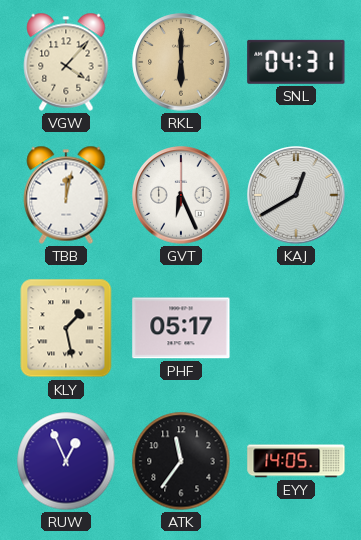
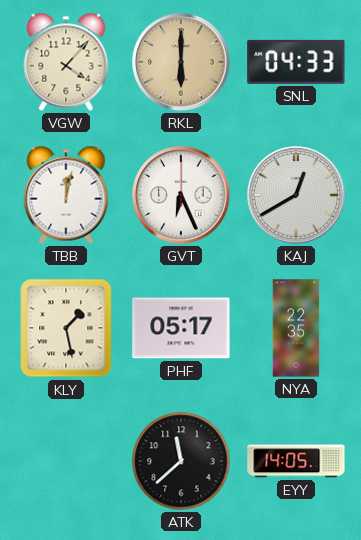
SNL: 04:31 -> 04:33 (296, 62)
NYA: none -> 22:35 (296, 328)
RUW: 12:56 -> none (66, 461)
ATK: 11:36 -> 11:38 (181, 461)
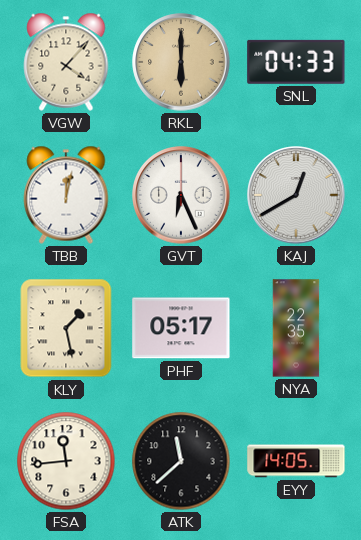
FSA: none -> 11:44 (66, 461)
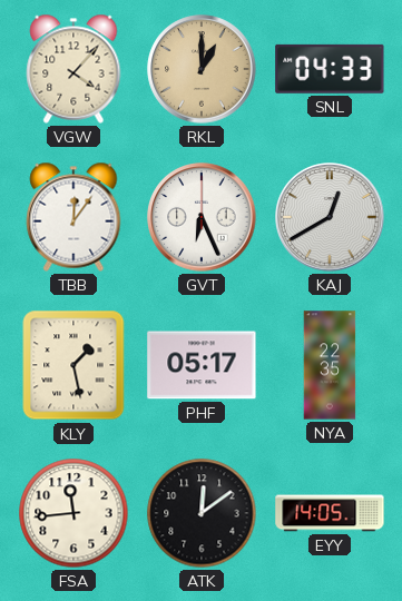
RKL: 6:00 -> 1:00 (202, 69)
TBB: 12:02 -> 12:06 (73, 217)
ATK: 11:38 -> 12:09 (202, 513)
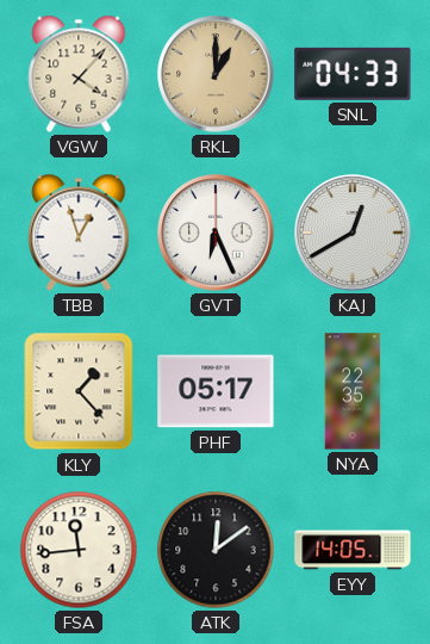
TBB: 12:06 -> 12:57 (79, 233)
KLY: 1:28 -> 1:23 (79, 391)
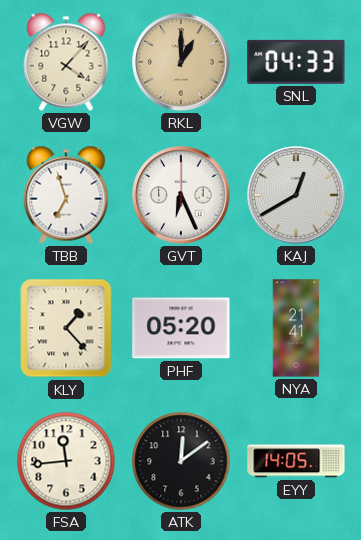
TBB: 12:57 -> 6:57 (66, 195)
PHF: 05:17 -> 05:20 (181, 328)
NYA: 22:35 -> 21:41 (296, 328)
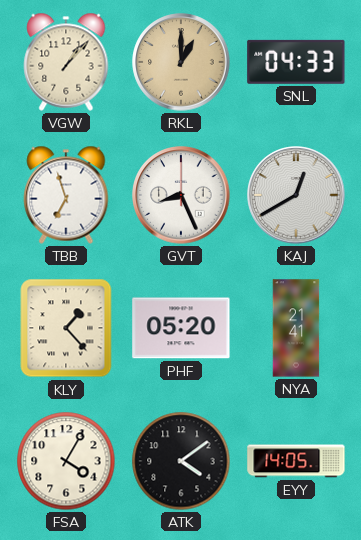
VGW: 4:07 -> 1:07 (66, 62)
GVT: 6:26 -> 8:26 (181, 195)
FSA: 11:44 -> 4:05 (66, 461)
ATK: 12:09 -> 4:09 (181, 461)
